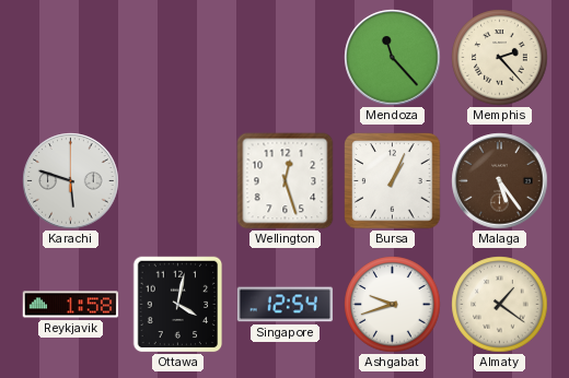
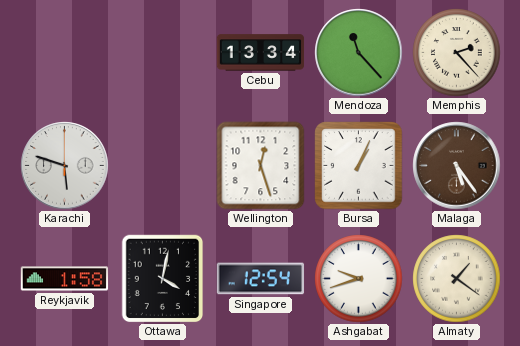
Cebu: none -> 13:34 (261, 53)
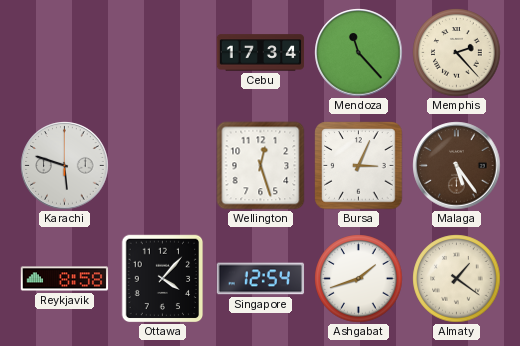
Cebu: 13:34 -> 17:34 (261, 53)
Bursa: 1:04 -> 3:04 (359, 166)
Reykjavik: 1:58 -> 8:58 (65, 279)
Ottawa: 4:02 -> 4:07 (163, 279)
Ashgabat: 9:42 -> 1:42 (359, 279)
